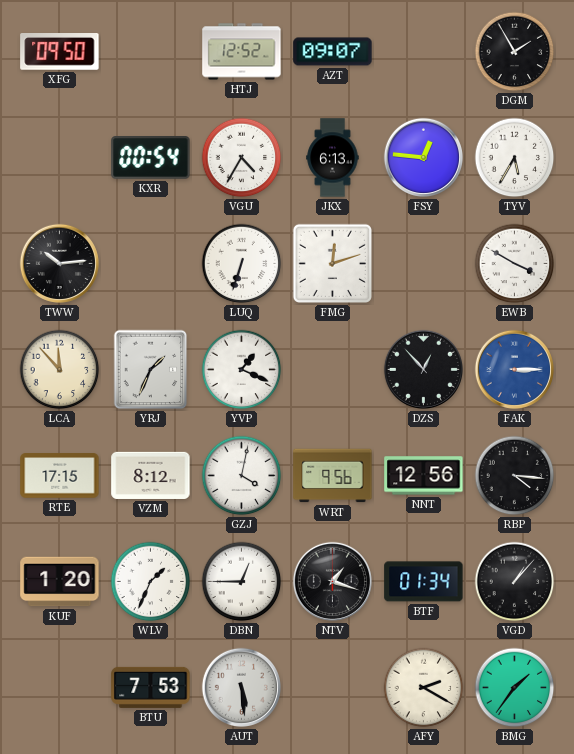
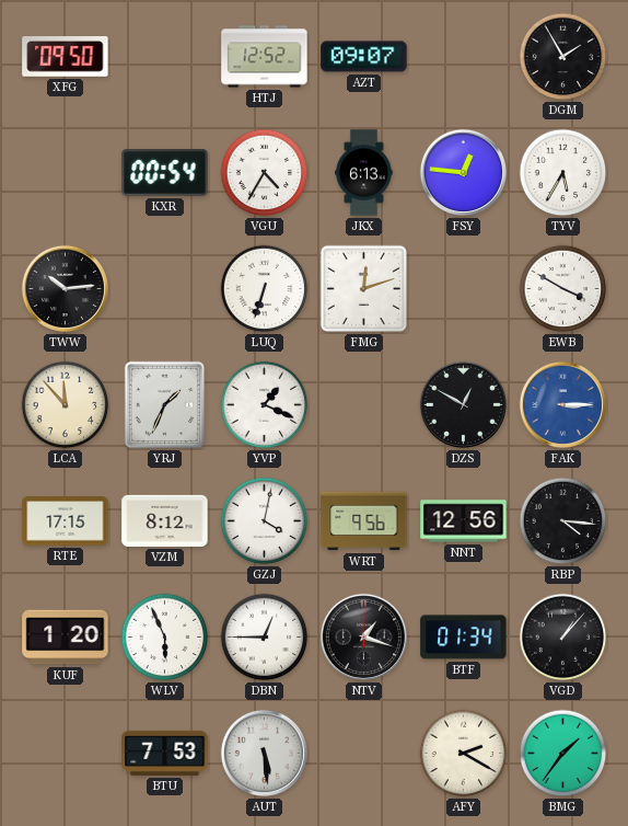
DZS: 12:53 -> 12:50 (463, 404)
WLV: 1:34 -> 5:56 (165, 638)
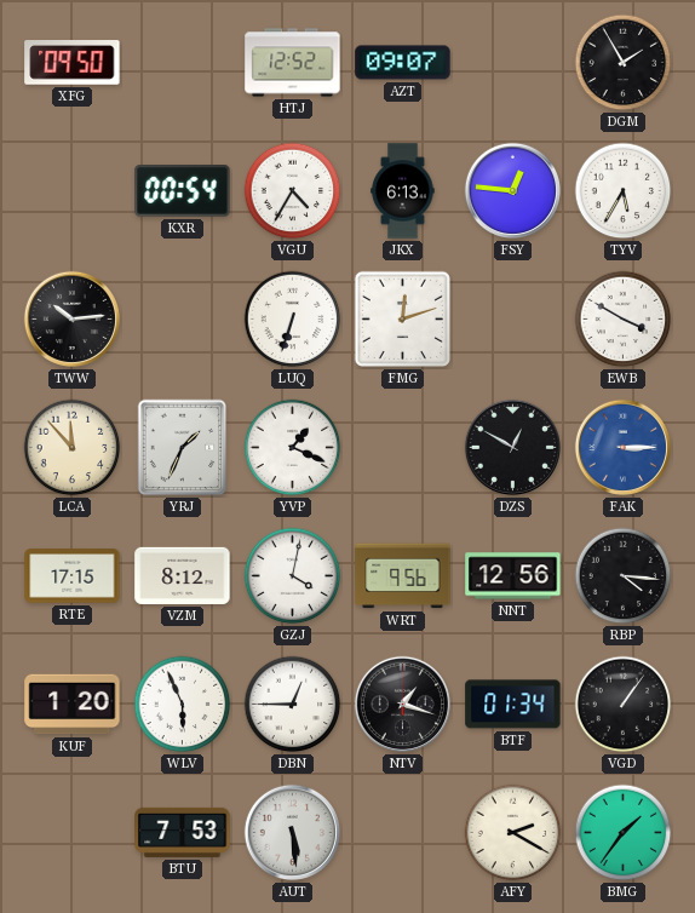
VGD: 1:07 -> 1:06 (624, 705)
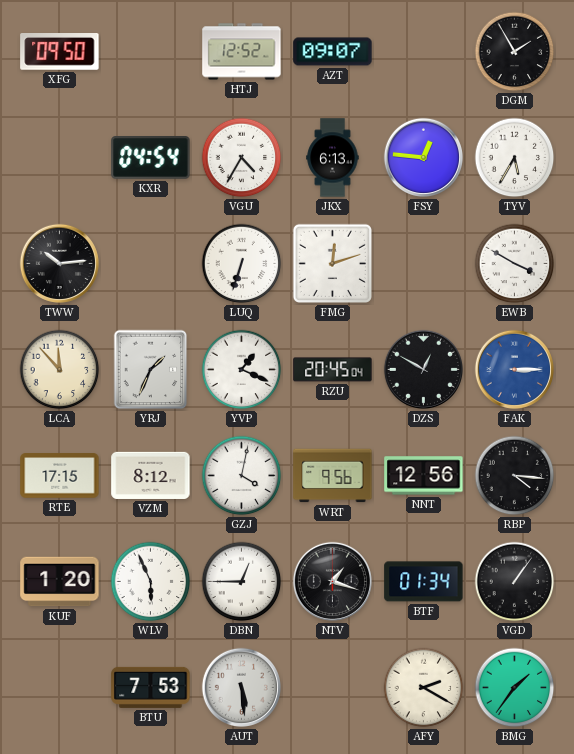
KXR: 00:54 -> 04:54 (151, 158)
RZU: none -> 20:45 (333, 370)
